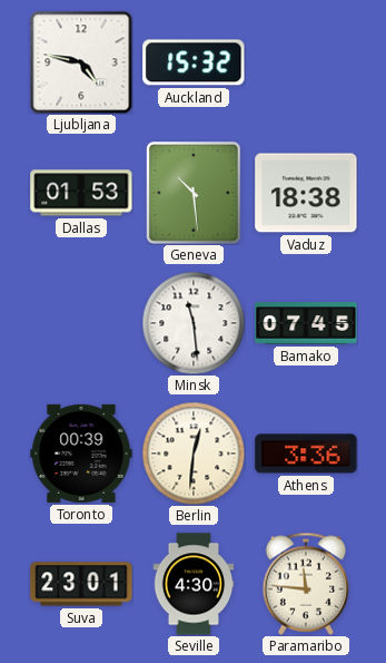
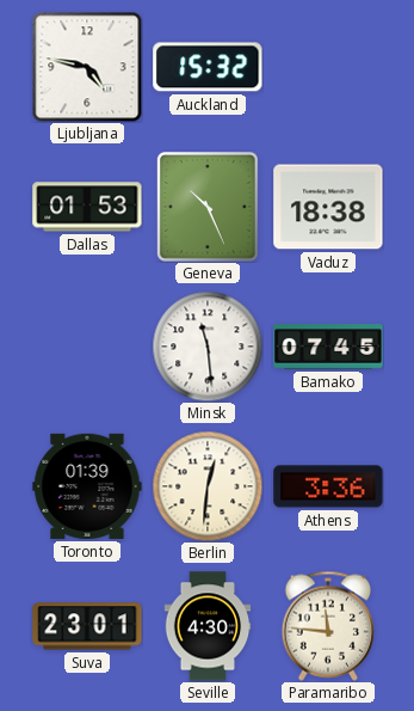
Geneva: 10:29 -> 10:26 (208, 207)
Toronto: 00:39 -> 01:39 (87, 486)
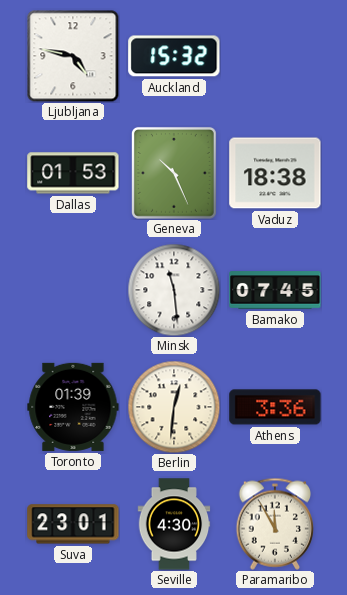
Paramaribo: 11:46 -> 11:55 (274, 524)
